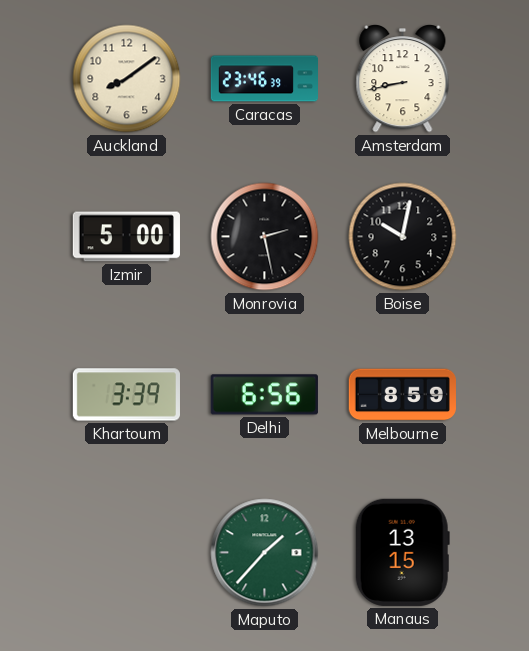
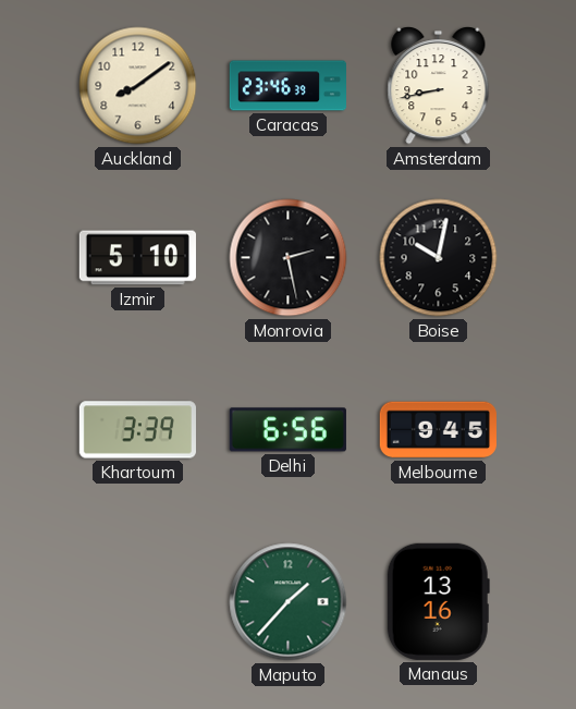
Izmir: 5:00 -> 5:10 (137, 258)
Melbourne: 8:59 -> 9:45 (438, 430)
Manaus: 13:15 -> 13:16 (438, 601)
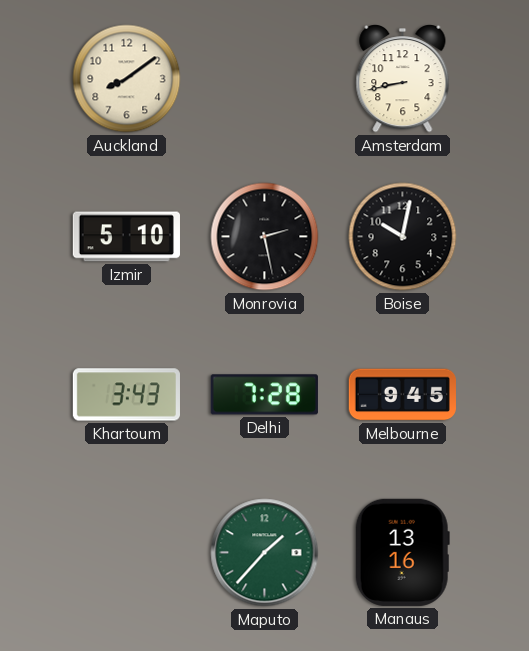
Caracas: 23:46 -> none (287, 86)
Khartoum: 3:39 -> 3:43 (126, 395)
Delhi: 6:56 -> 7:28 (264, 395)
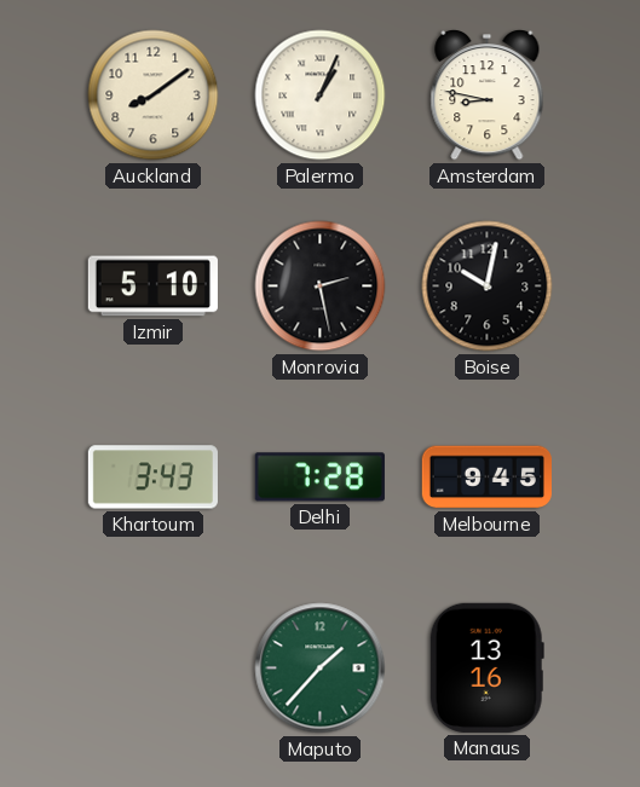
Palermo: none -> 1:04 (321, 96)
Amsterdam: 8:43 -> 8:47 (488, 96)
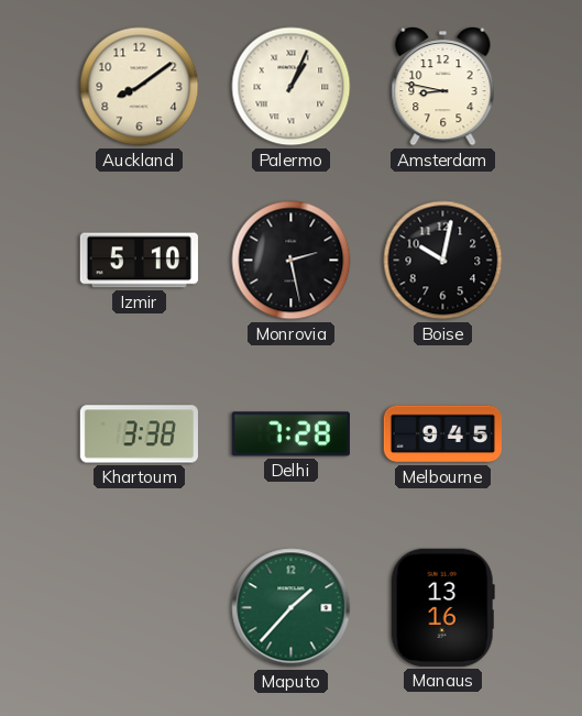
Khartoum: 3:43 -> 3:38 (139, 434)
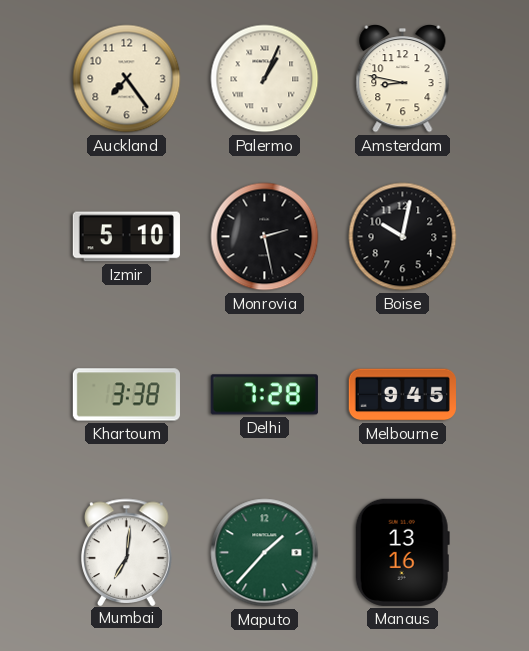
Auckland: 8:09 -> 7:24 (127, 79)
Mumbai: none -> 7:01 (127, 552)
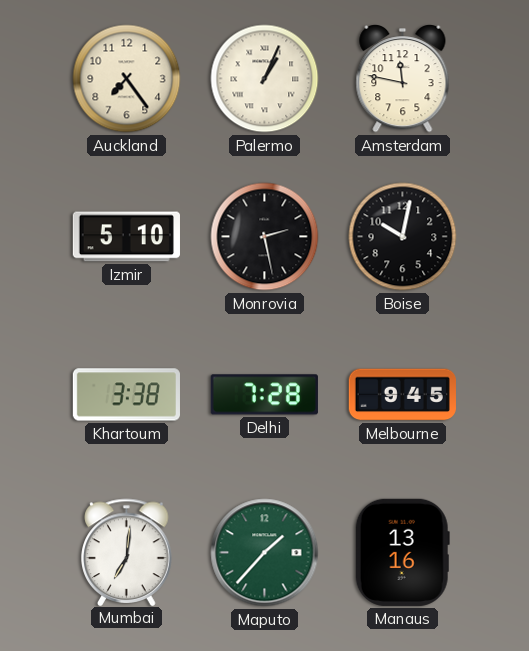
Amsterdam: 8:47 -> 11:47 (403, 79)
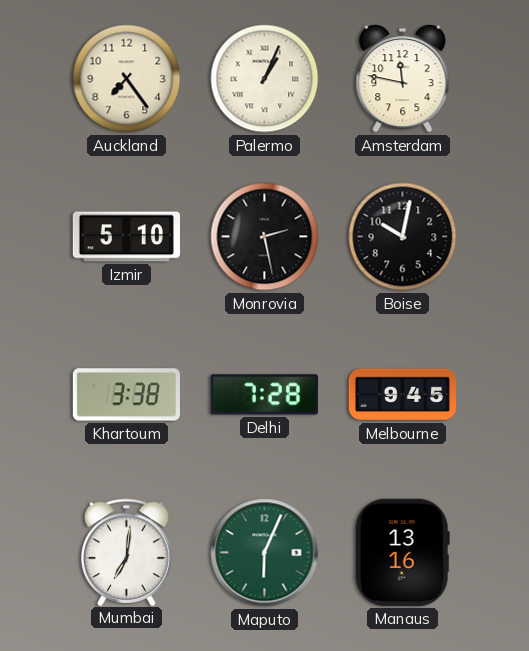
Maputo: 1:37 -> 6:04 (265, 553)
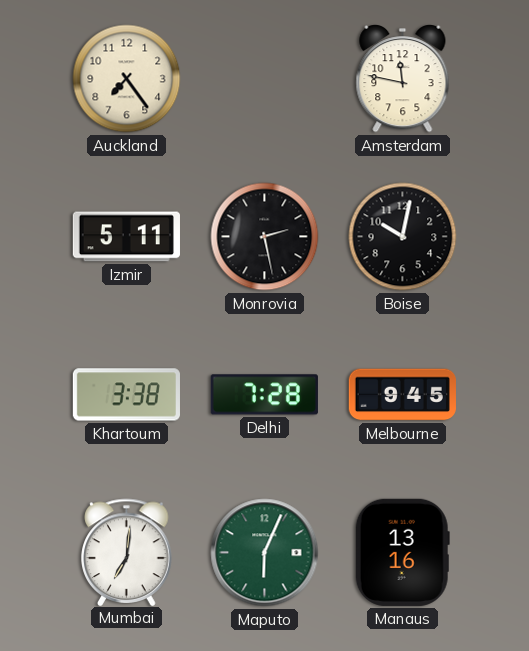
Palermo: 1:04 -> none (265, 79)
Izmir: 5:10 -> 5:11 (126, 237)
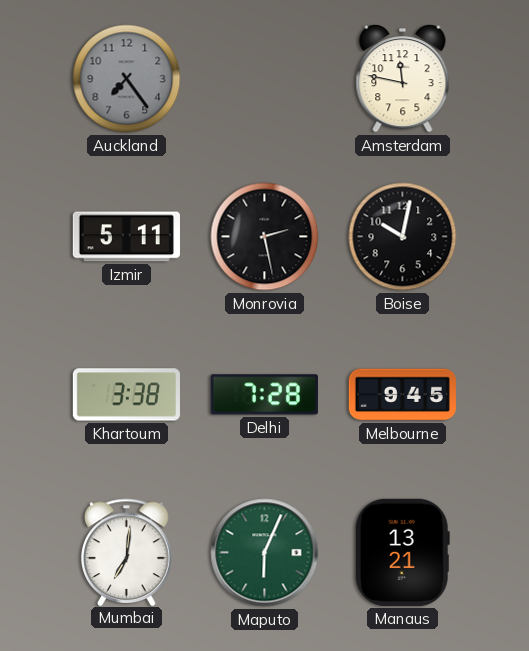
Auckland dial: cream -> grey (127, 79)
Manaus: 13:16 -> 13:21 (402, 552)
